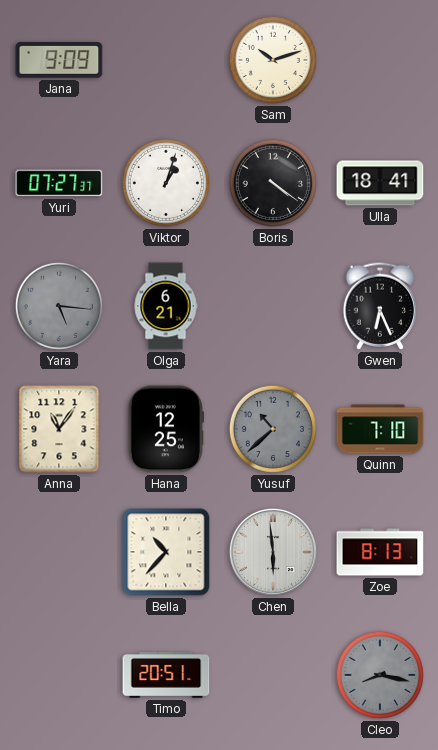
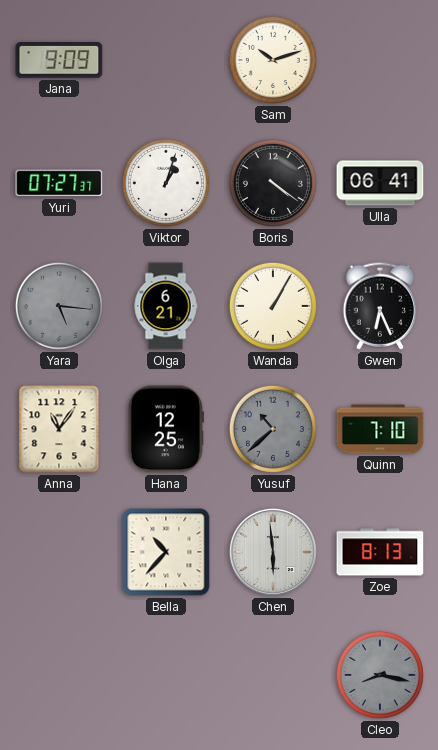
Ulla: 18:41 -> 06:41 (380, 183)
Wanda: none -> 1:05 (273, 306)
Timo: 20:51 -> none (166, 676)
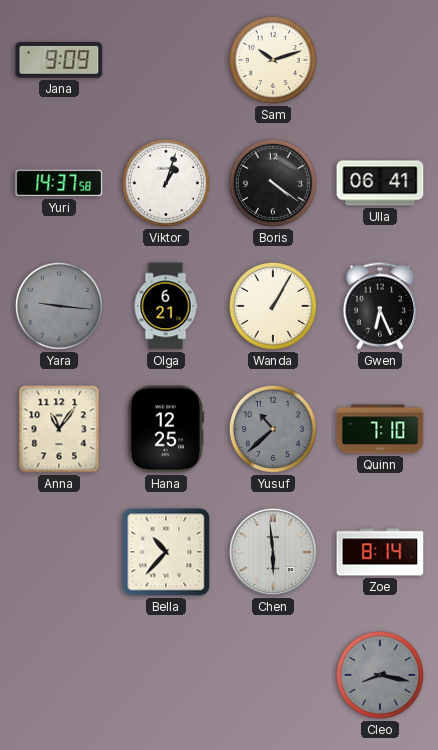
Yuri: 07:27 -> 14:37 (59, 183)
Yara: 5:16 -> 9:16 (59, 306)
Zoe: 8:13 -> 8:14 (380, 552)
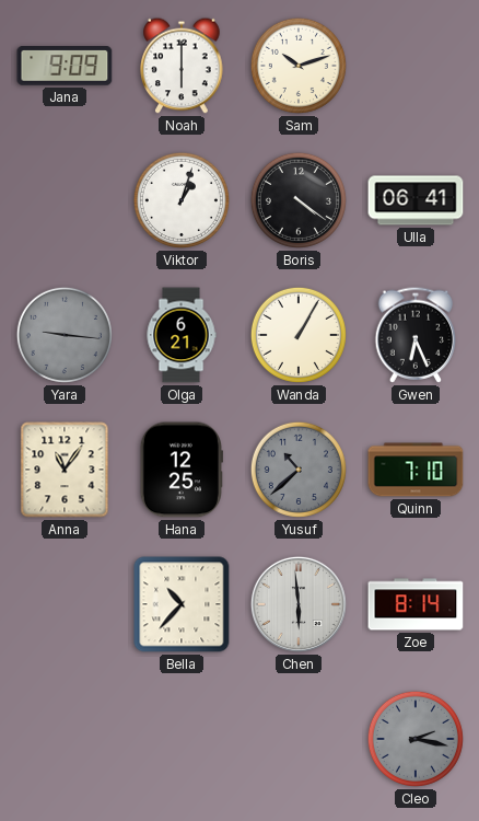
Noah: none -> 6:00 (182, 66)
Yuri: 14:37 -> none (59, 183)
Cleo: 8:17 -> 2:17 (416, 739)
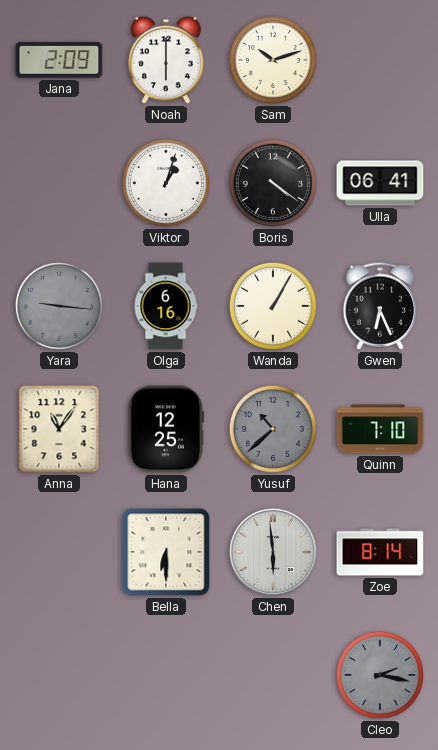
Jana: 9:09 -> 2:09 (59, 60)
Olga: 6:21 -> 6:16 (166, 306)
Bella: 10:37 -> 6:30 (166, 552)
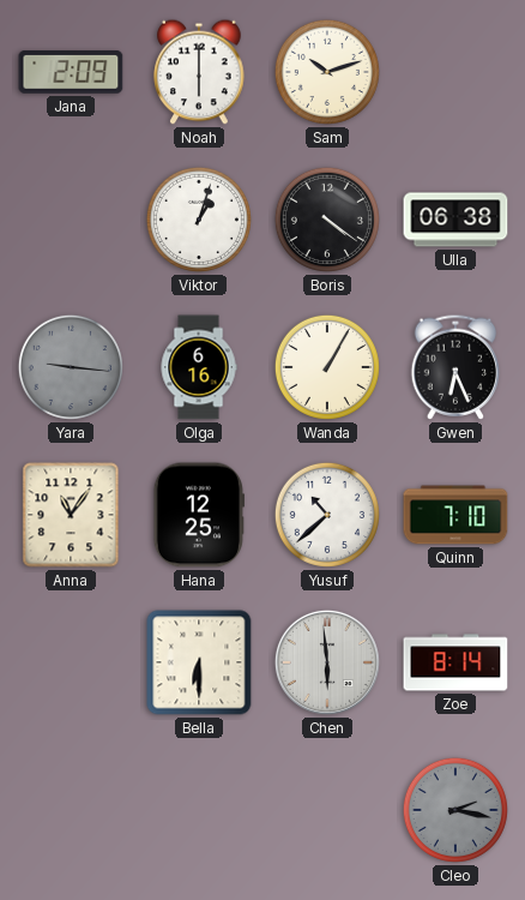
Ulla: 06:41 -> 06:38 (455, 220)
Yusuf dial: grey -> white (327, 515)
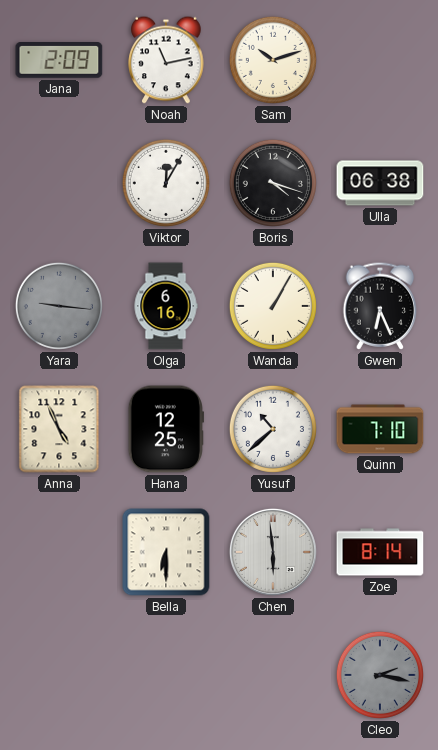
Noah: 6:00 -> 11:13 (166, 60)
Viktor: 1:03 -> 12:05 (166, 183)
Boris: 4:21 -> 4:18 (273, 183)
Anna: 11:06 -> 4:56 (59, 429)
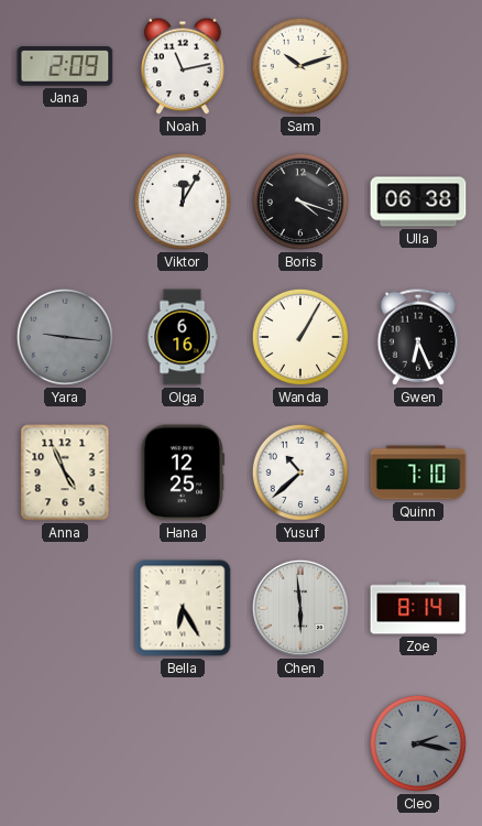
Bella: 6:30 -> 6:25 (183, 608)
